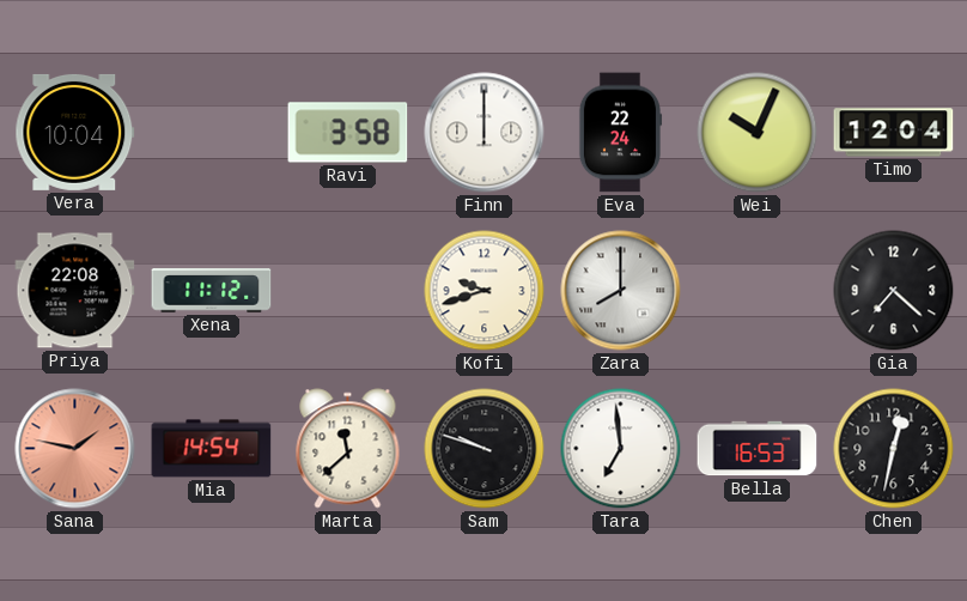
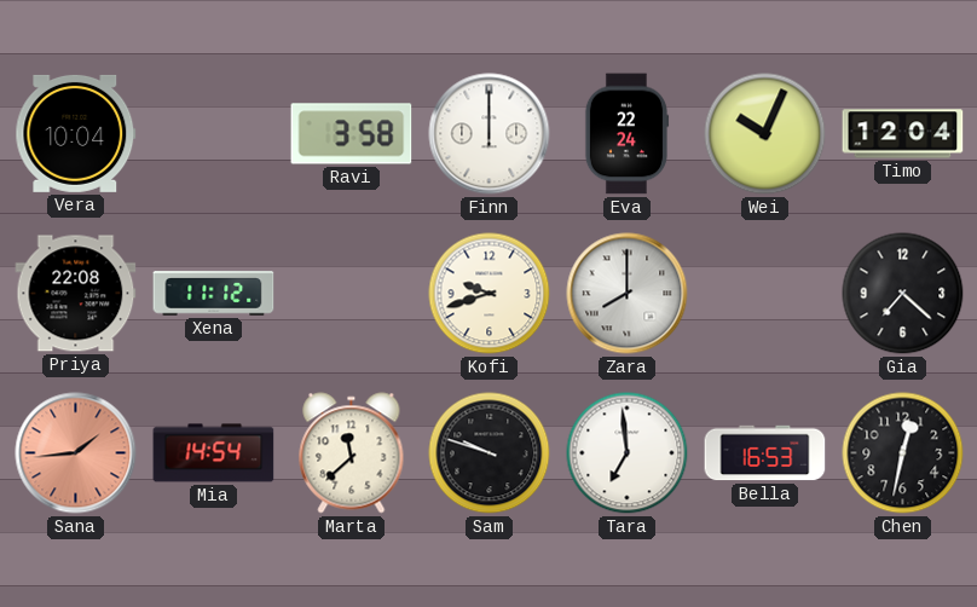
Sana: 1:47 -> 1:44 (76, 453)
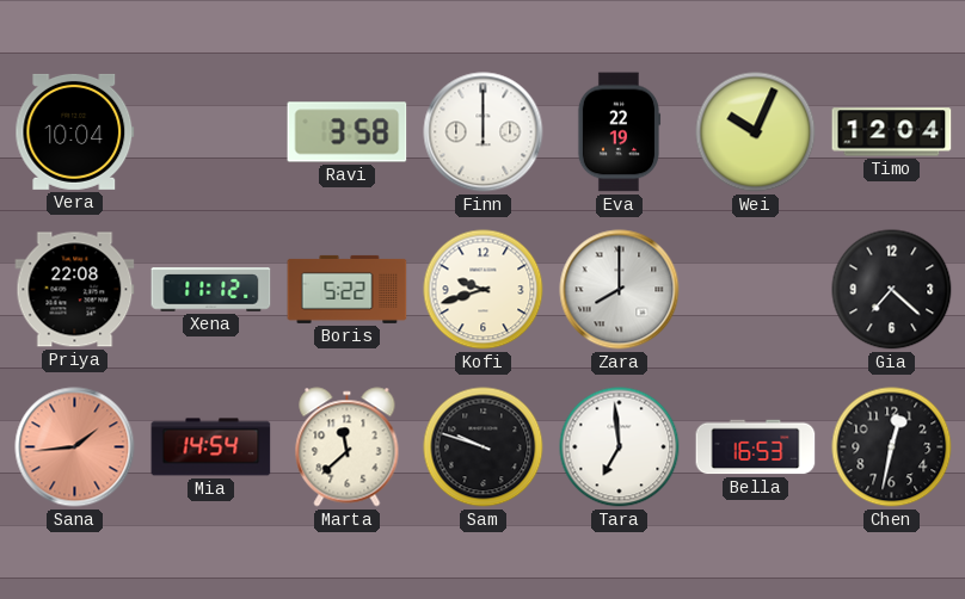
Eva: 22:24 -> 22:19 (619, 132)
Boris: none -> 5:22 (348, 289)
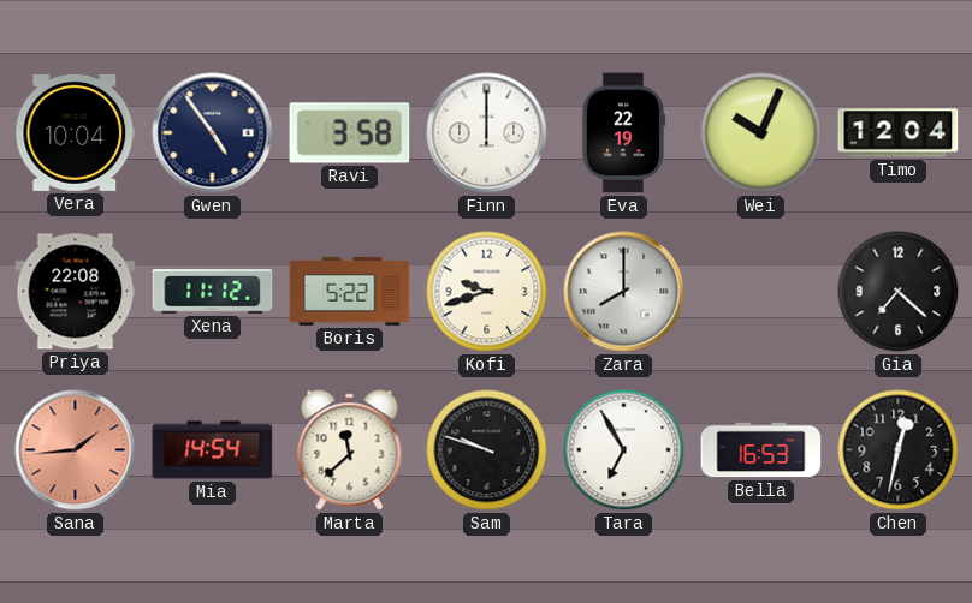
Gwen: none -> 4:54 (213, 133)
Tara: 6:59 -> 6:55 (624, 450)
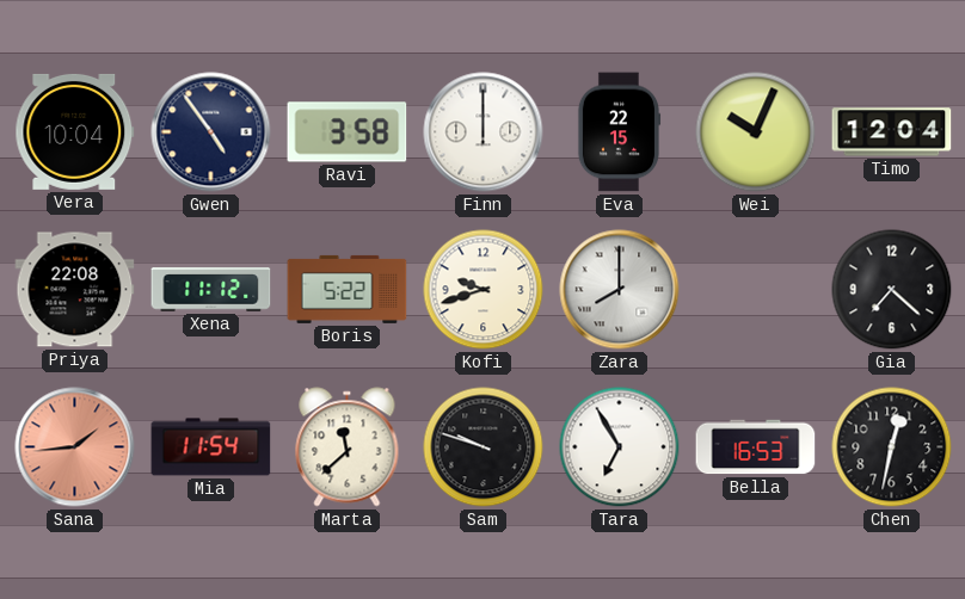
Eva: 22:19 -> 22:15 (619, 132)
Mia: 14:54 -> 11:54 (211, 447)
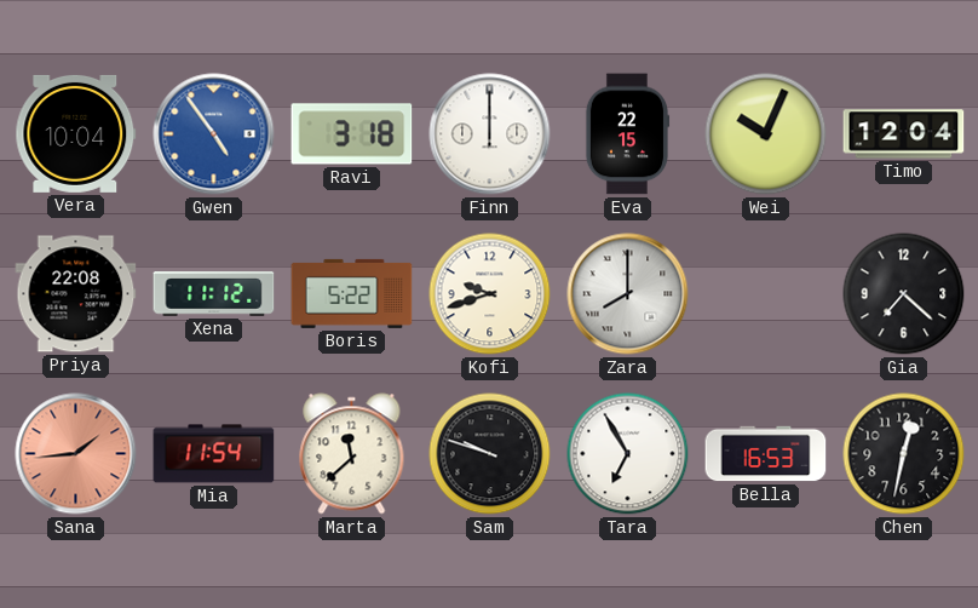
Gwen dial: navy -> blue (214, 134)
Ravi: 3:58 -> 3:18 (352, 134)
